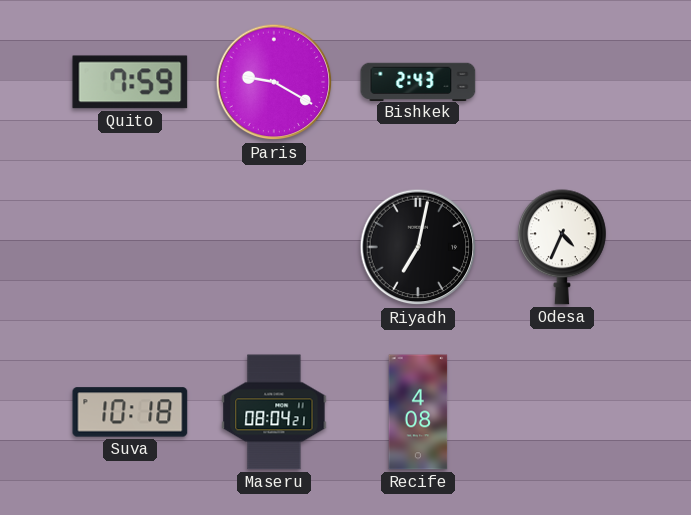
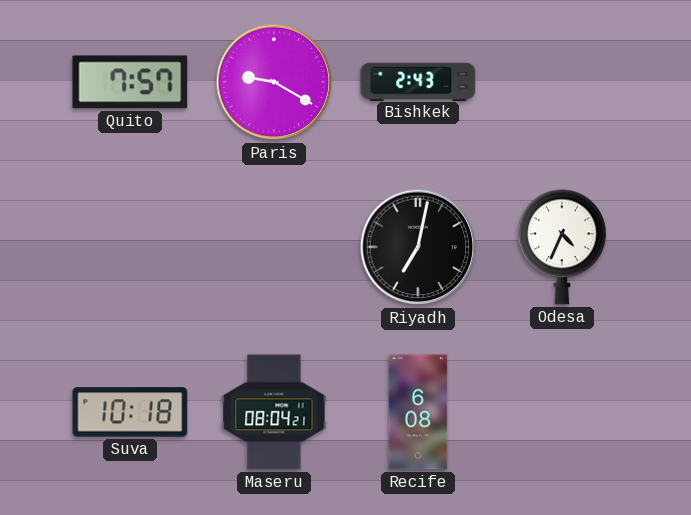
Quito: 7:59 -> 7:57 (130, 82)
Recife: 4:08 -> 6:08 (418, 412)
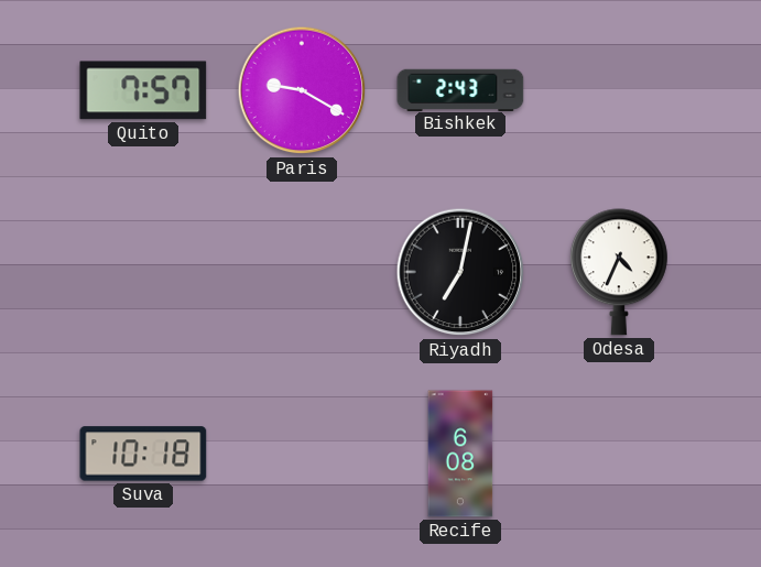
Maseru: 08:04 -> none (274, 412)
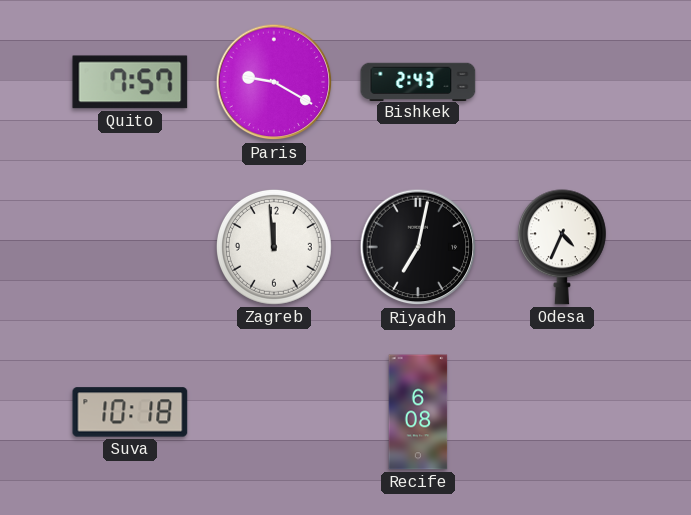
Zagreb: none -> 11:59 (274, 247)
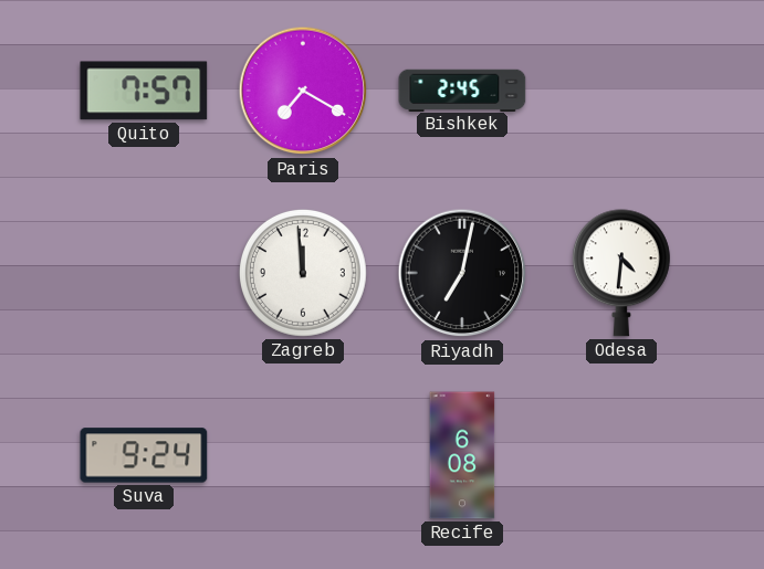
Paris: 9:20 -> 7:20 (303, 91)
Bishkek: 2:43 -> 2:45 (462, 89)
Odesa: 4:34 -> 4:31 (621, 273)
Suva: 10:18 -> 9:24 (144, 455)
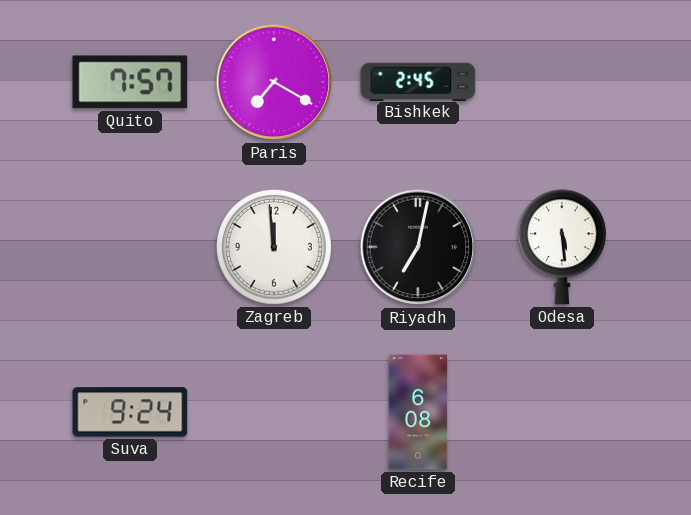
Odesa: 4:31 -> 5:29 (562, 247)
